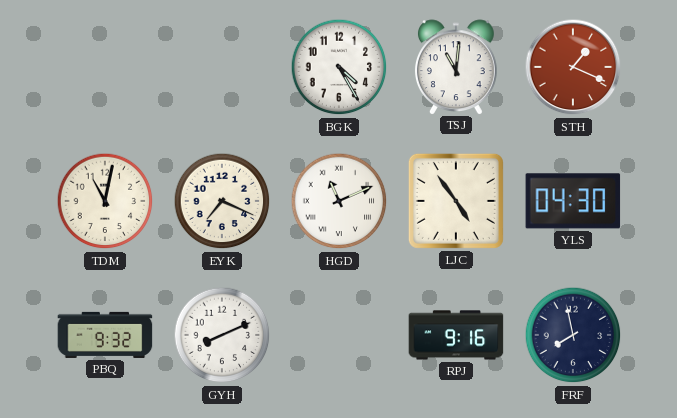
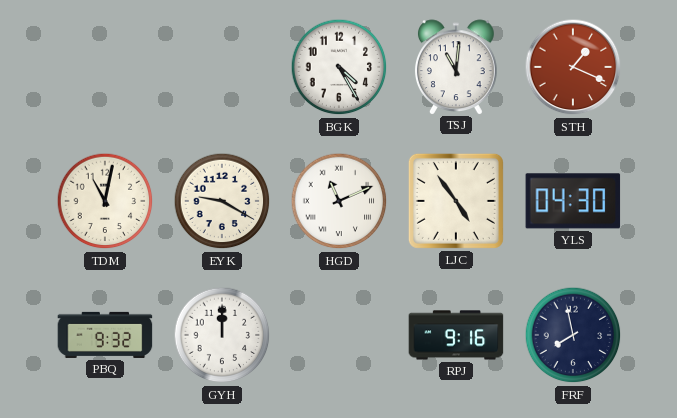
EYK: 7:19 -> 9:20 (222, 201)
GYH: 8:11 -> 12:00 (222, 335)
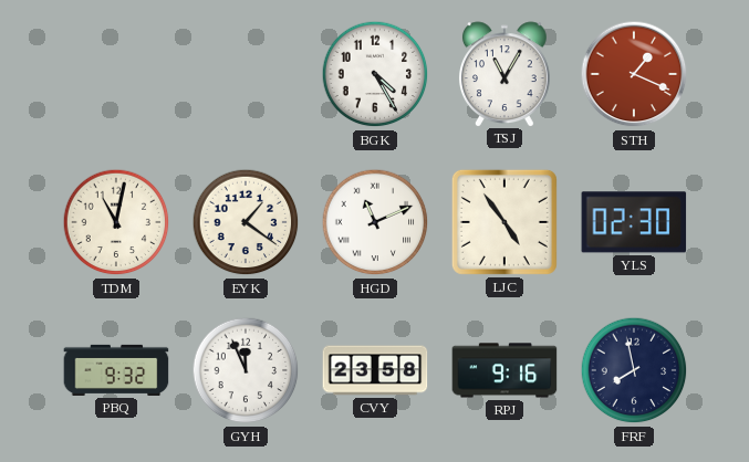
TSJ: 11:01 -> 11:05 (504, 74)
EYK: 9:20 -> 1:21 (246, 222)
YLS: 04:30 -> 02:30 (634, 222)
GYH: 12:00 -> 11:56 (246, 370)
CVY: none -> 23:58 (375, 370)
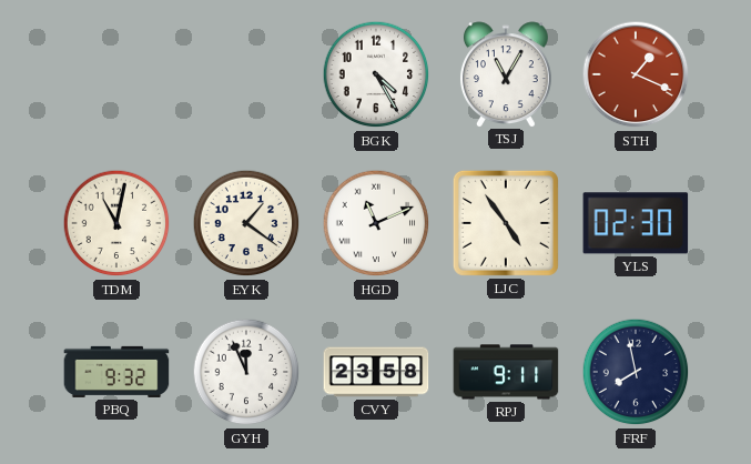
RPJ: 9:16 -> 9:11 (506, 372)
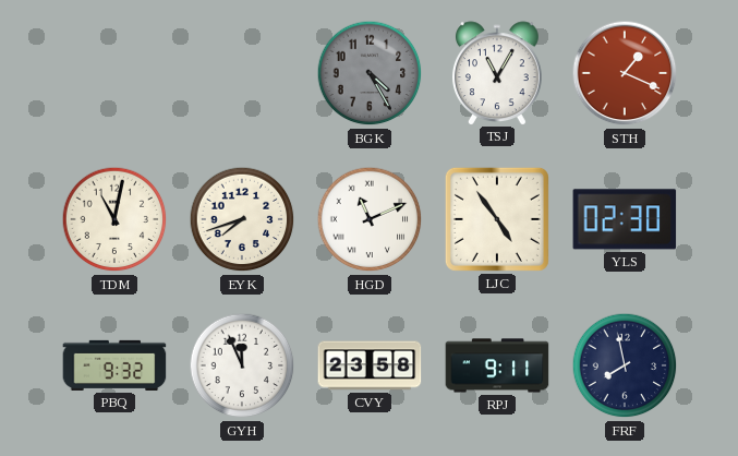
BGK dial: white -> grey (370, 73)
EYK: 1:21 -> 7:42 (242, 219)
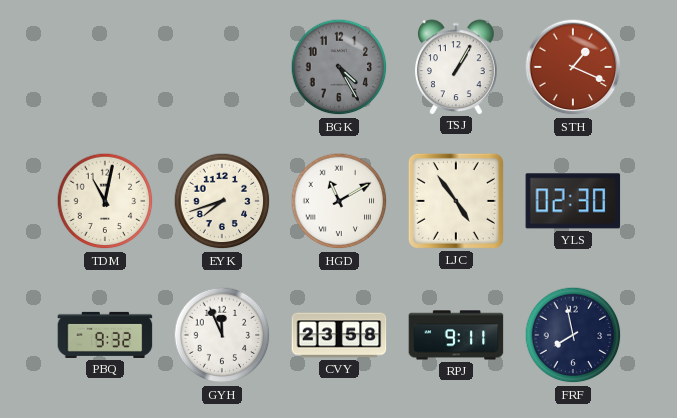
TSJ: 11:05 -> 1:05 (456, 67)
HGD: 11:11 -> 11:10 (339, 201)
